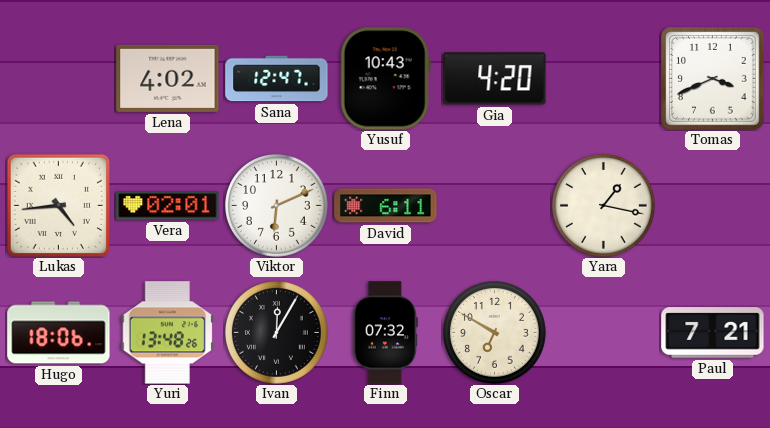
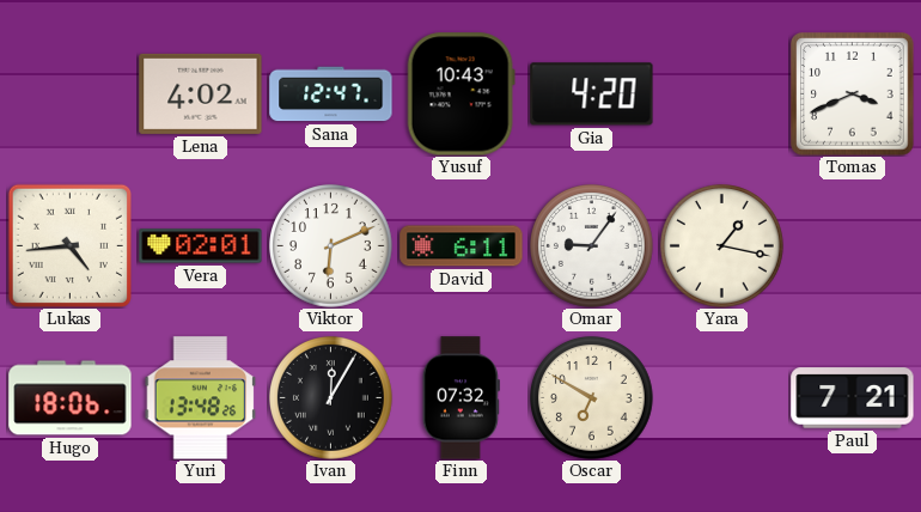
Omar: none -> 9:06 (592, 246)
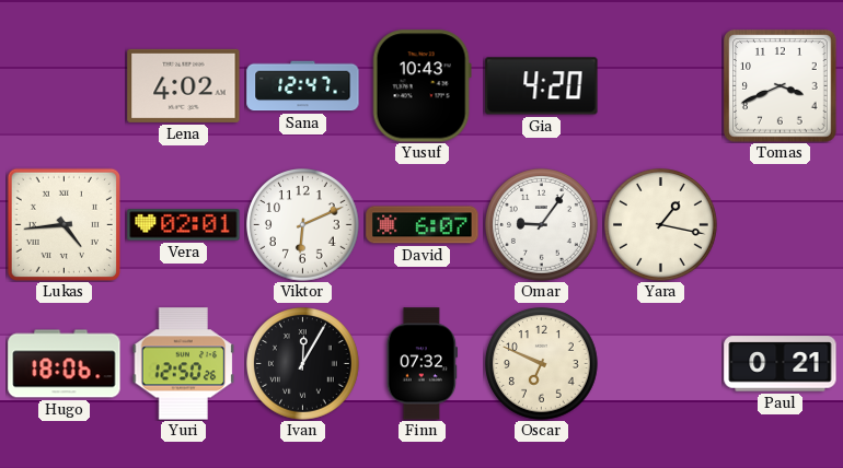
David: 6:11 -> 6:07 (423, 225)
Yuri: 13:48 -> 12:50 (184, 364)
Oscar: 6:50 -> 6:49 (542, 364)
Paul: 7:21 -> 0:21 (781, 364)
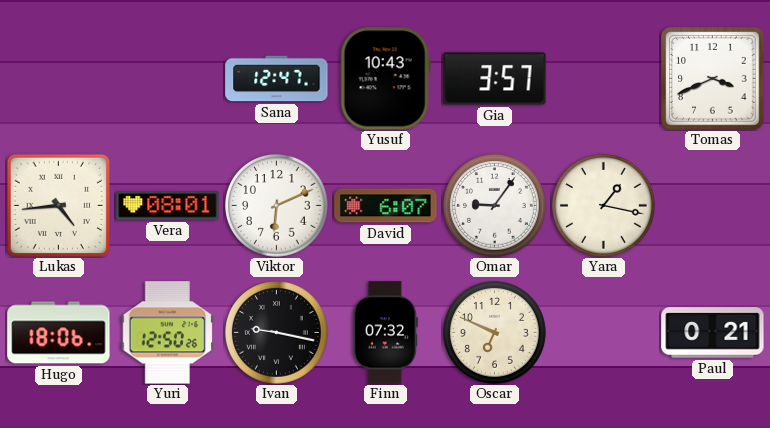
Lena: 4:02 -> none (184, 85)
Gia: 4:20 -> 3:57 (495, 79)
Vera: 02:01 -> 08:01 (168, 206)
Ivan: 12:05 -> 9:17 (277, 333)
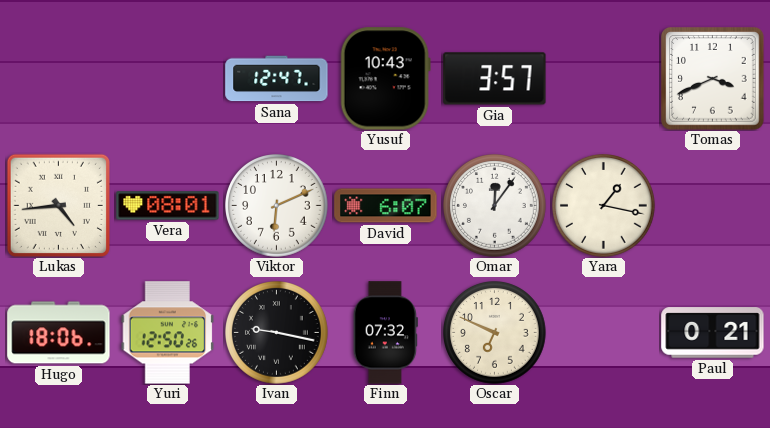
Omar: 9:06 -> 12:06 (495, 206)
